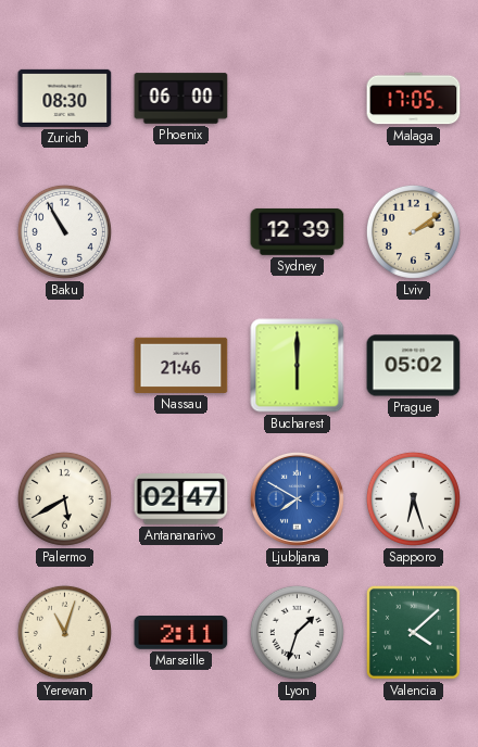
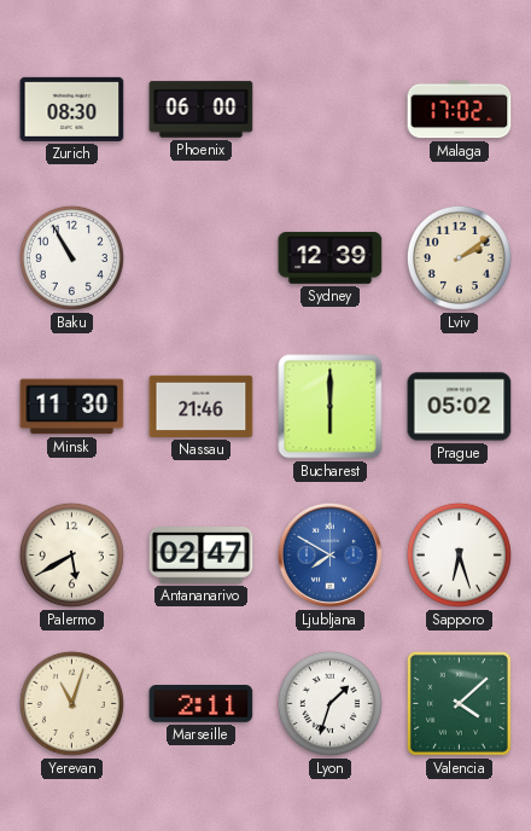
Malaga: 17:05 -> 17:02 (460, 110)
Minsk: none -> 11:30 (72, 407)
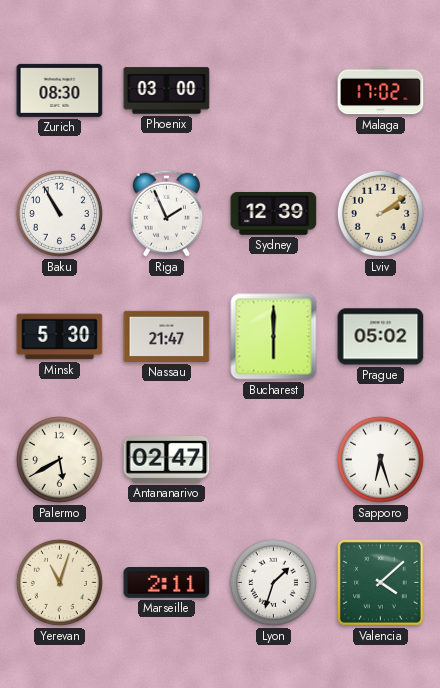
Phoenix: 06:00 -> 03:00 (167, 91)
Riga: none -> 1:56 (166, 213)
Minsk: 11:30 -> 5:30 (60, 337)
Nassau: 21:46 -> 21:47 (167, 336)
Ljubljana: 7:50 -> none (329, 554)
